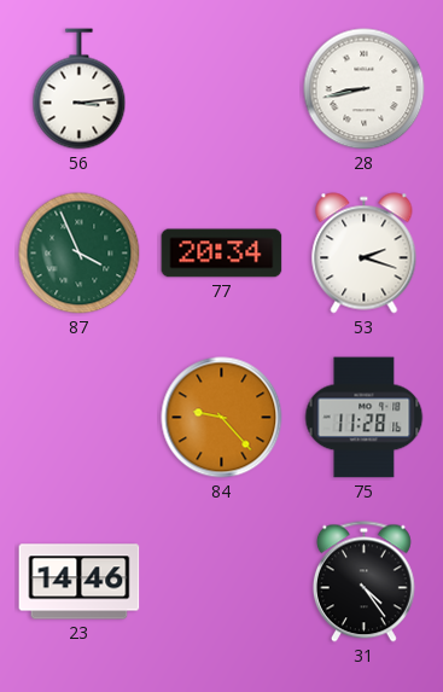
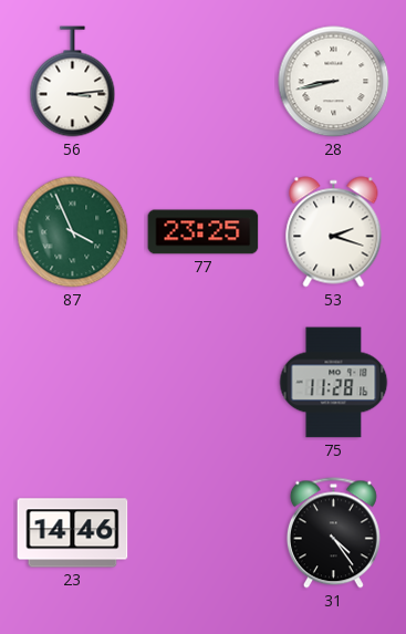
77: 20:34 -> 23:25 (204, 232)
84: 9:23 -> none (222, 418)
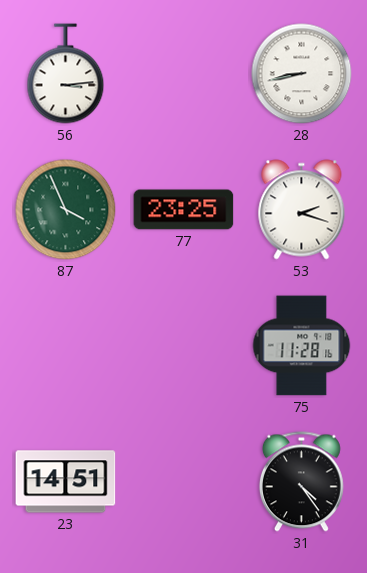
23: 14:46 -> 14:51 (66, 482)
